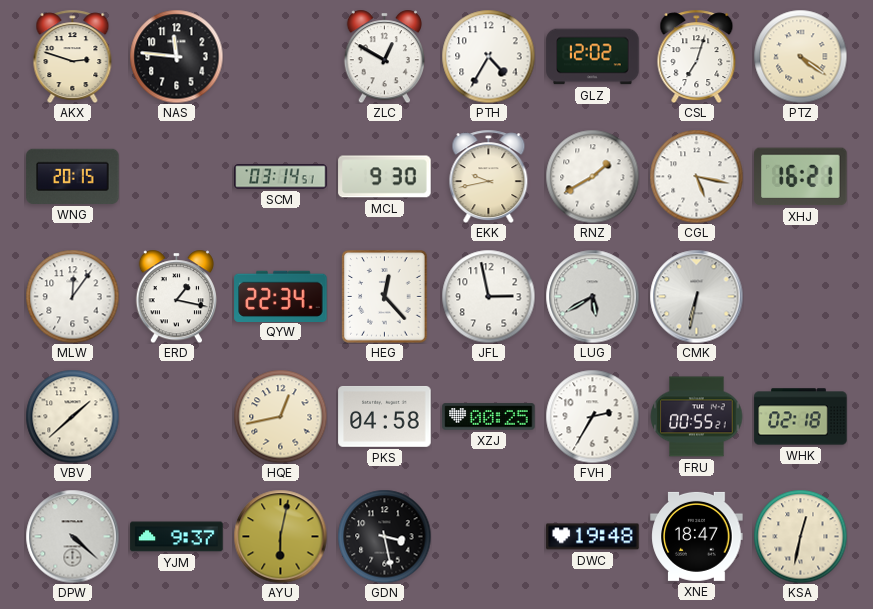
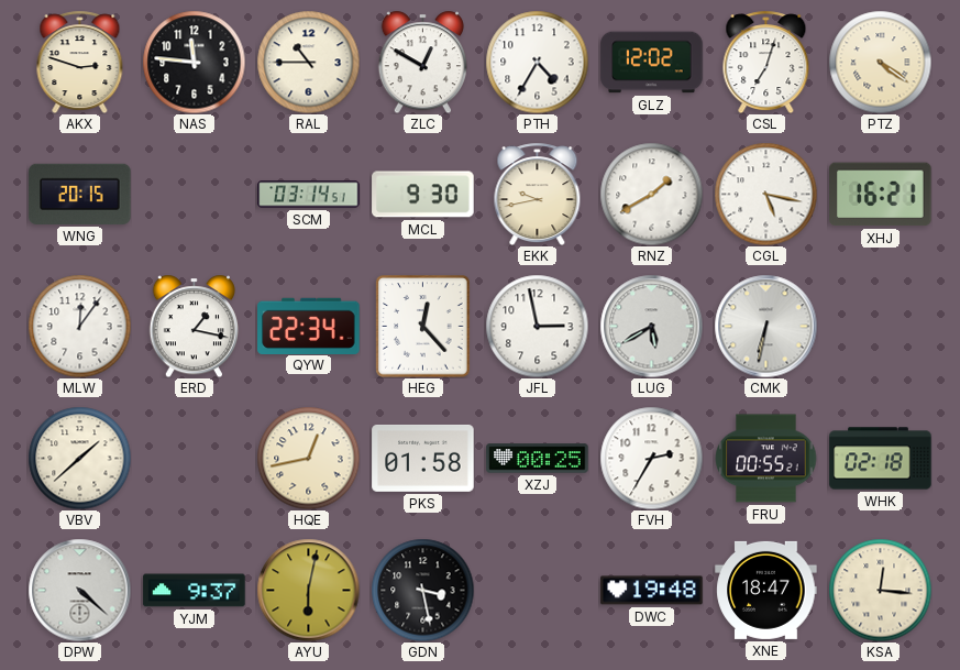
RAL: none -> 10:45 (308, 62)
PKS: 04:58 -> 01:58 (423, 458)
KSA: 12:32 -> 12:16 (880, 590)
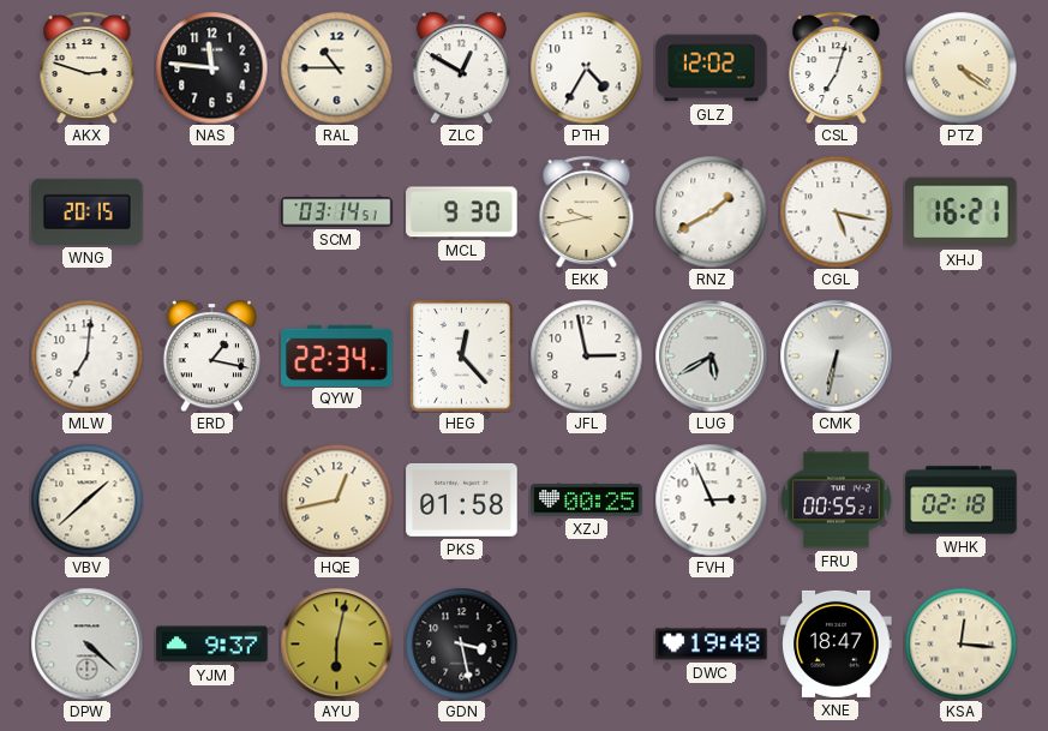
MLW: 12:06 -> 7:01 (86, 355)
FVH: 2:35 -> 2:56 (711, 499)
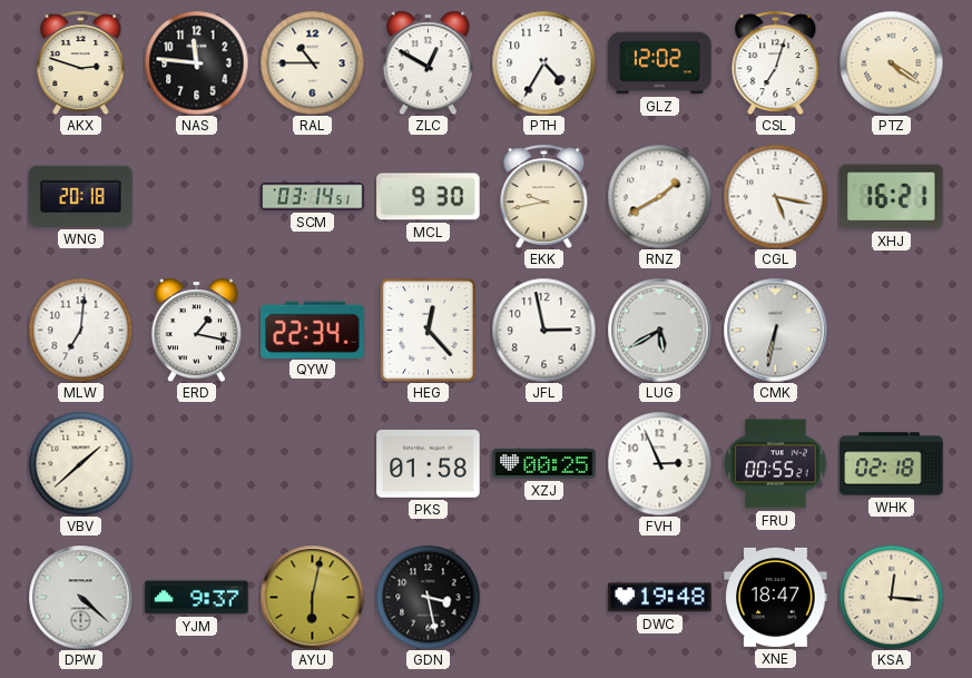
WNG: 20:15 -> 20:18 (81, 196)
HQE: 12:43 -> none (336, 499)
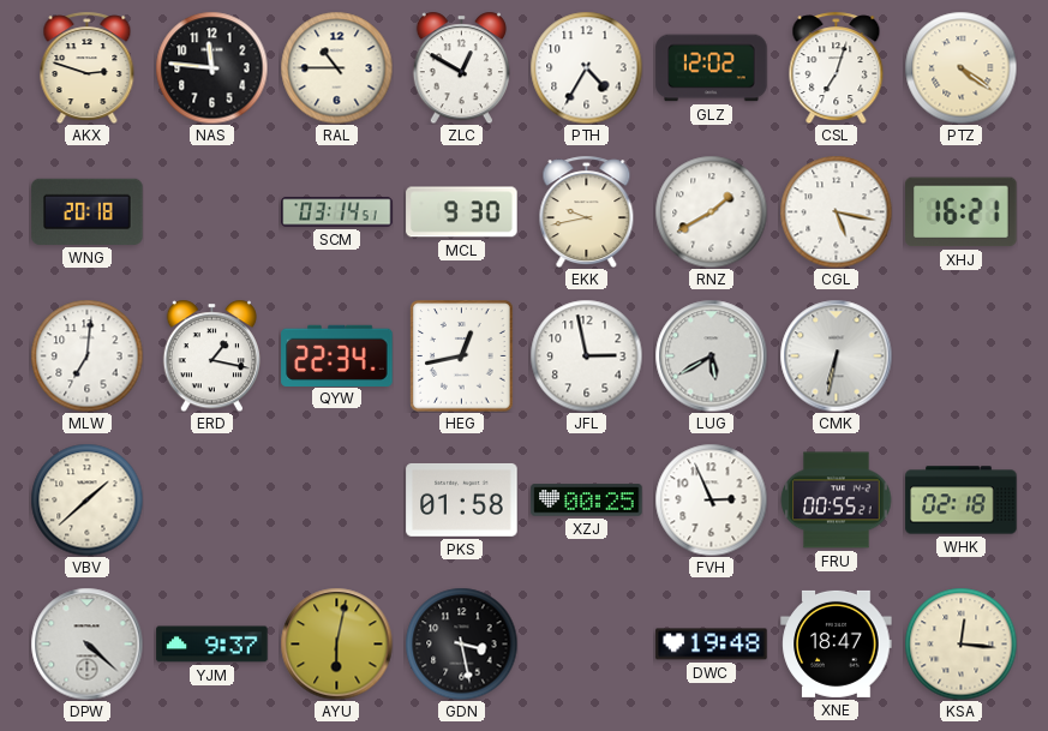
HEG: 12:23 -> 12:43 (462, 356)
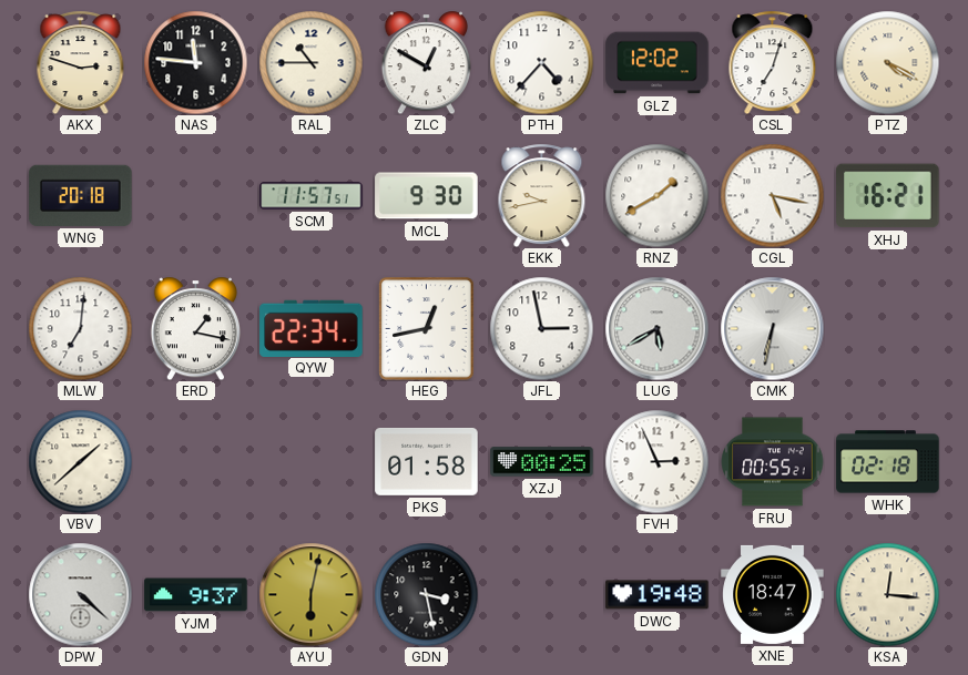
PTH: 4:35 -> 4:37 (541, 62)
PTZ: 4:21 -> 4:20 (887, 62)
SCM: 03:14 -> 11:57 (312, 196)
